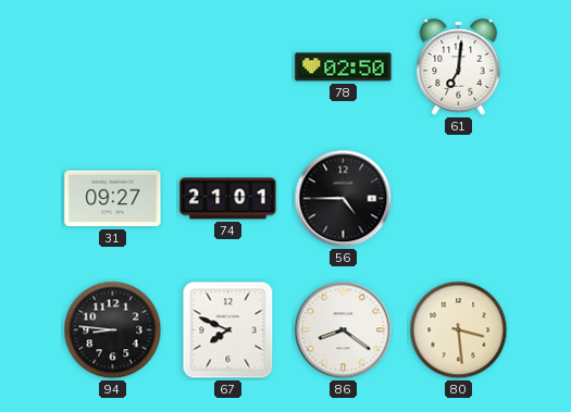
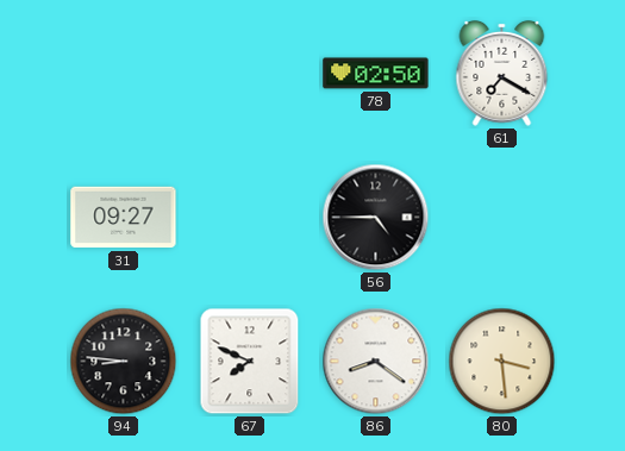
61: 7:01 -> 7:20 (502, 74)
74: 21:01 -> none (228, 199)
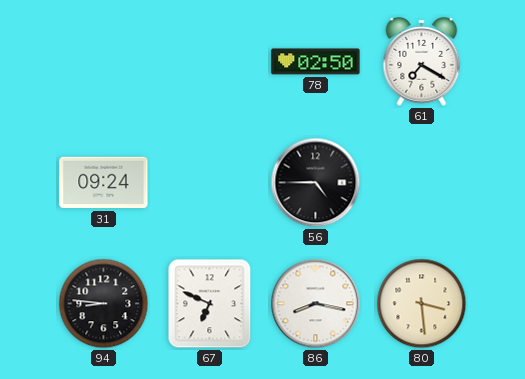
31: 09:27 -> 09:24 (104, 183)
67: 7:49 -> 6:49 (210, 304)
86: 8:21 -> 8:17 (316, 304)
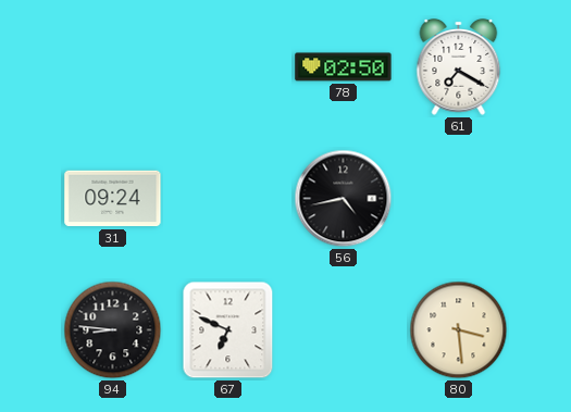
56: 4:45 -> 4:43 (344, 199)
86: 8:17 -> none (316, 304)
